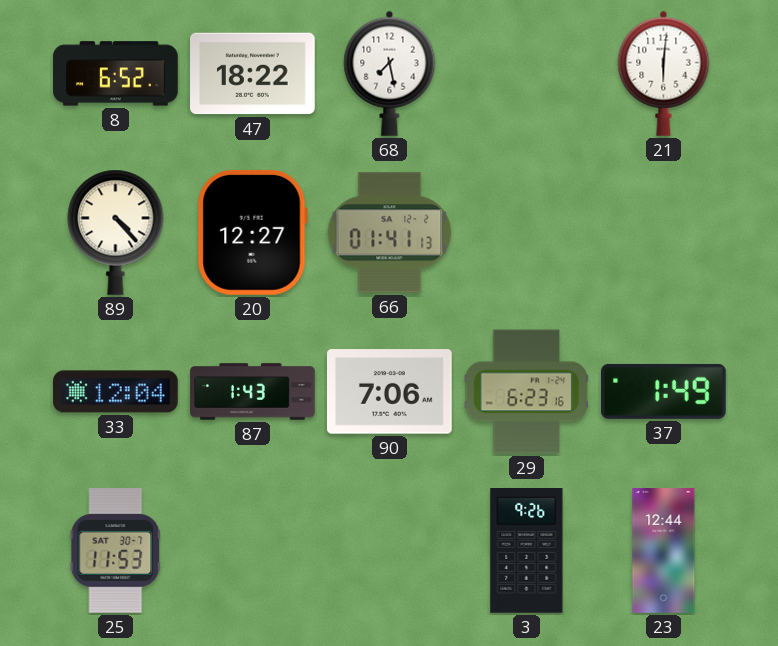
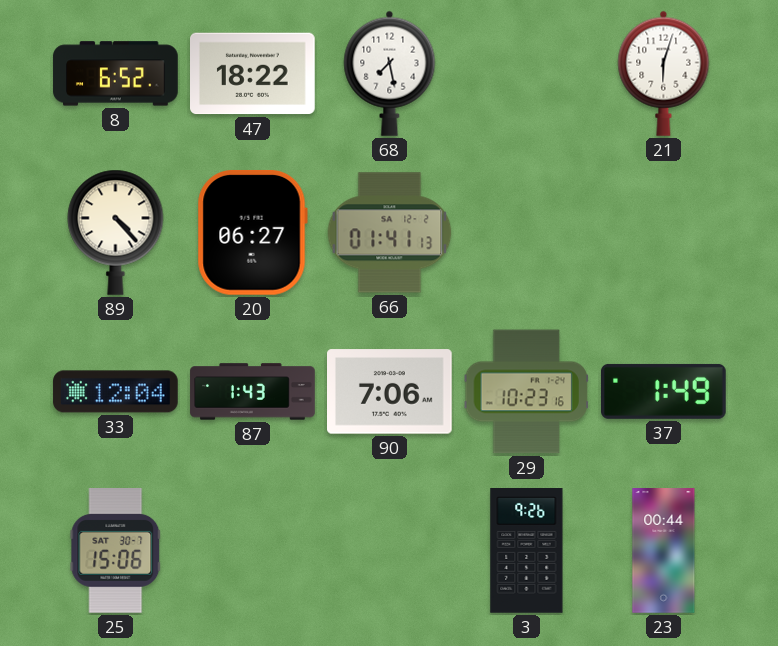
21: 6:01 -> 6:03 (664, 73)
20: 12:27 -> 06:27 (252, 232)
29: 6:23 -> 10:23 (526, 392)
25: 11:53 -> 15:06 (116, 551)
23: 12:44 -> 00:44 (664, 551)
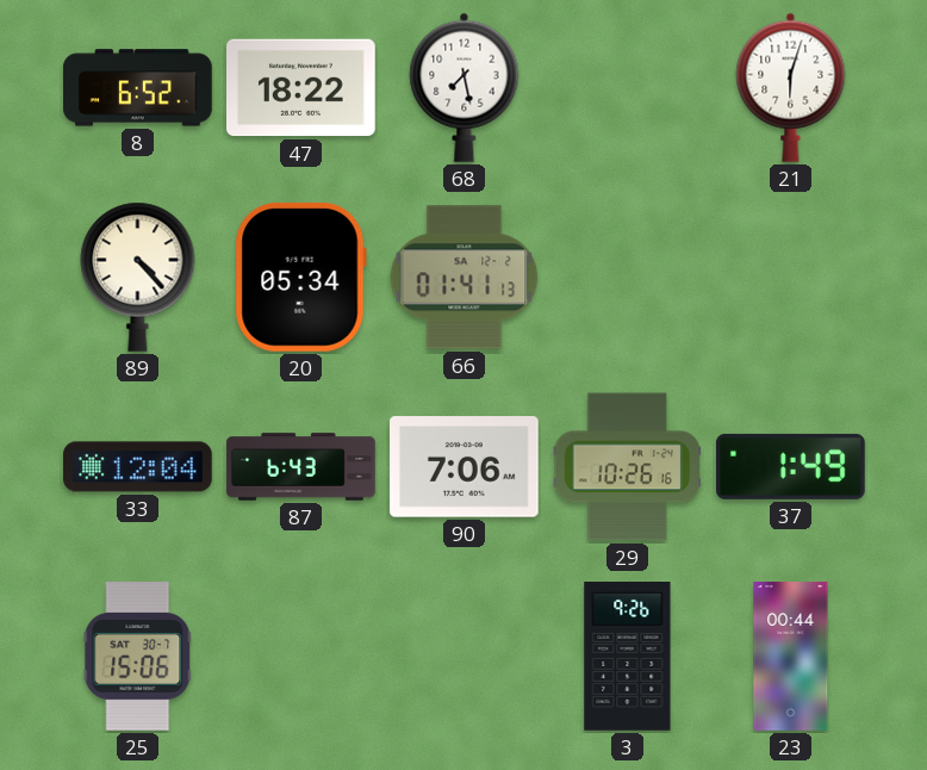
20: 06:27 -> 05:34 (300, 277)
87: 1:43 -> 6:43 (301, 467)
29: 10:23 -> 10:26 (627, 467)
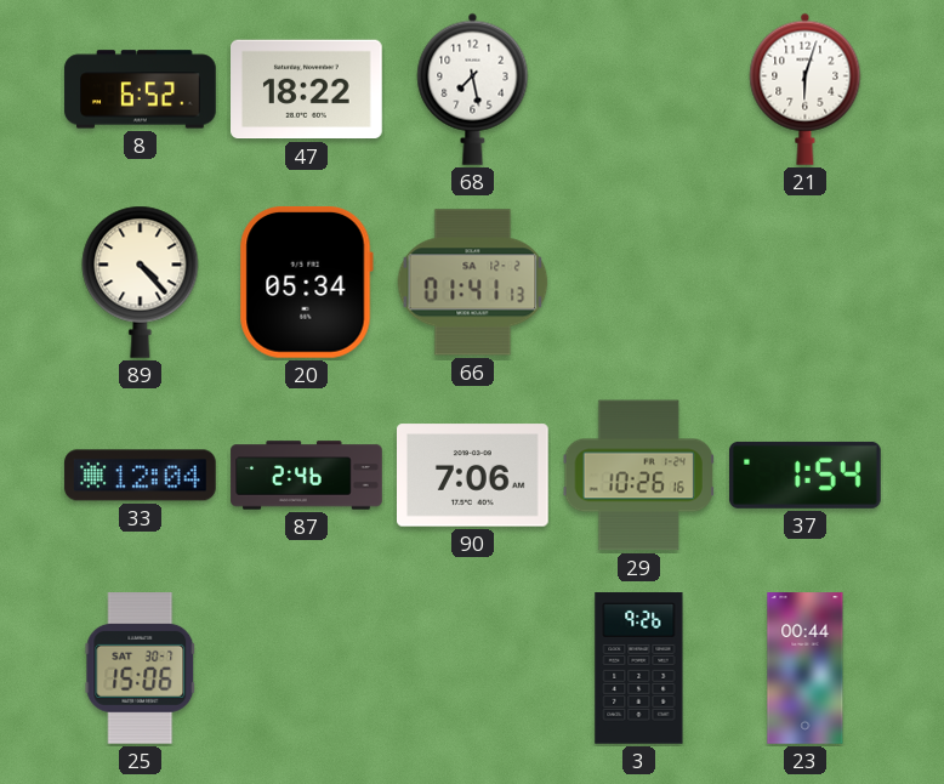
87: 6:43 -> 2:46 (307, 476)
37: 1:49 -> 1:54 (806, 475)
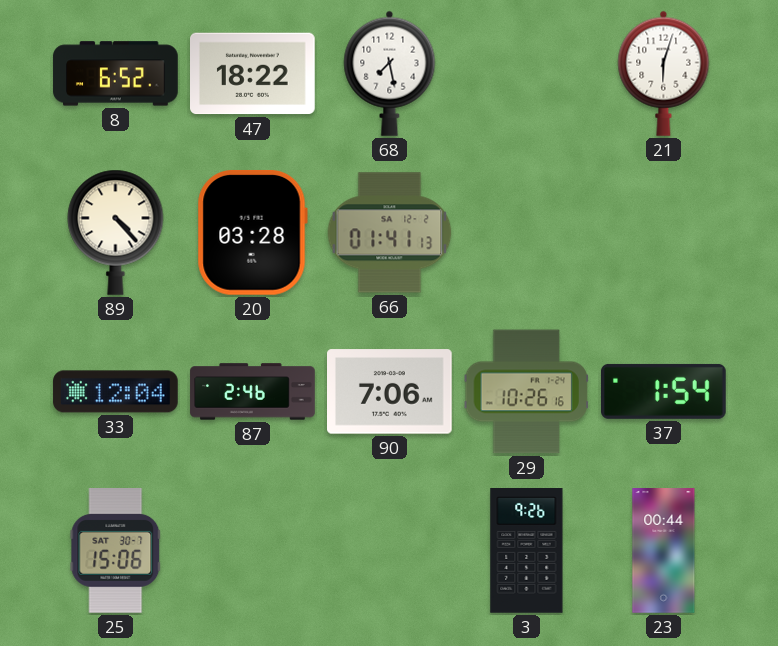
20: 05:34 -> 03:28 (252, 232)
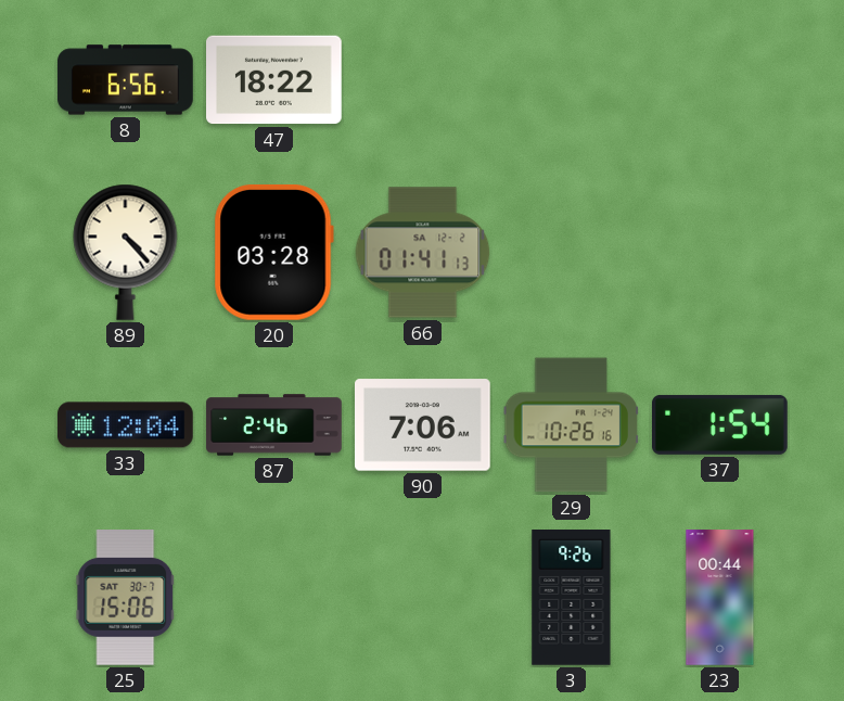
8: 6:52 -> 6:56 (126, 80)
68: 7:28 -> none (390, 73)
21: 6:03 -> none (664, 73)
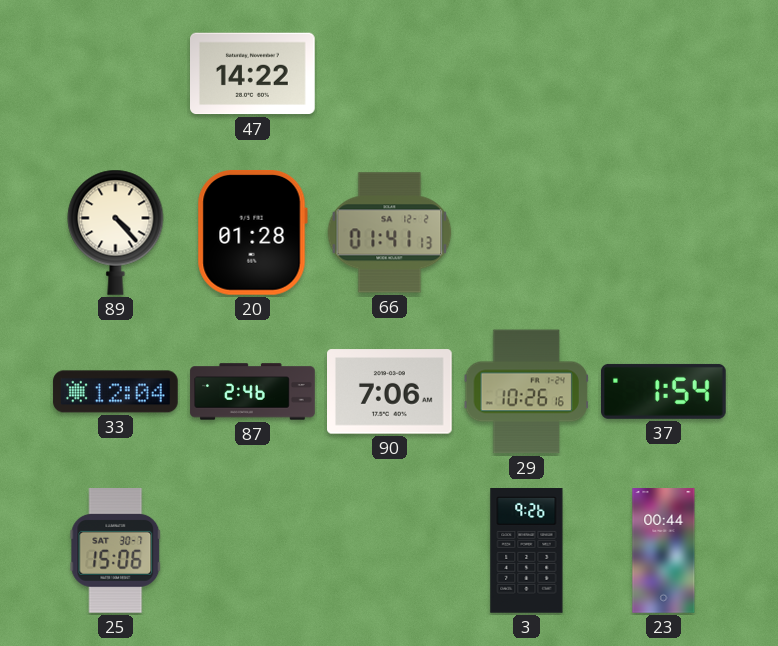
8: 6:56 -> none (126, 80)
47: 18:22 -> 14:22 (253, 74)
20: 03:28 -> 01:28 (252, 232)
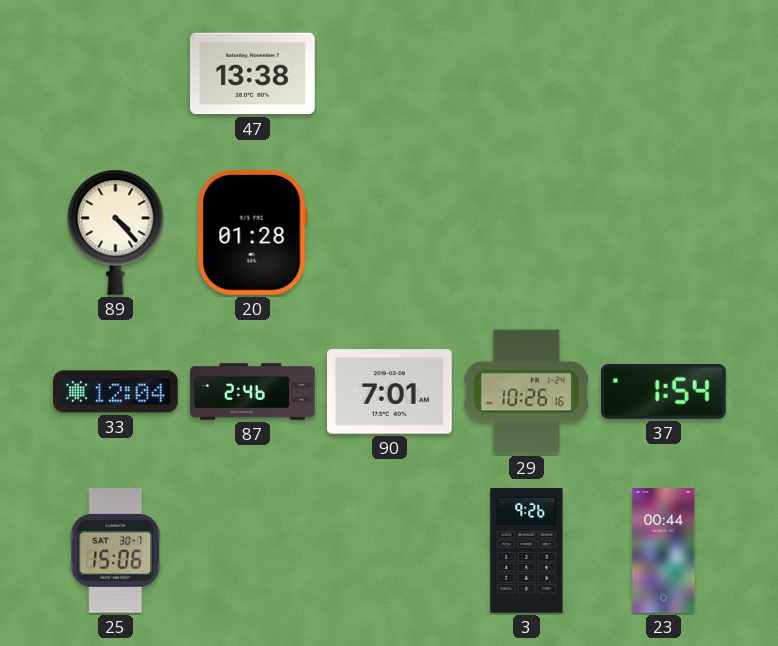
47: 14:22 -> 13:38 (253, 74)
66: 01:41 -> none (390, 233)
90: 7:06 -> 7:01 (390, 392)
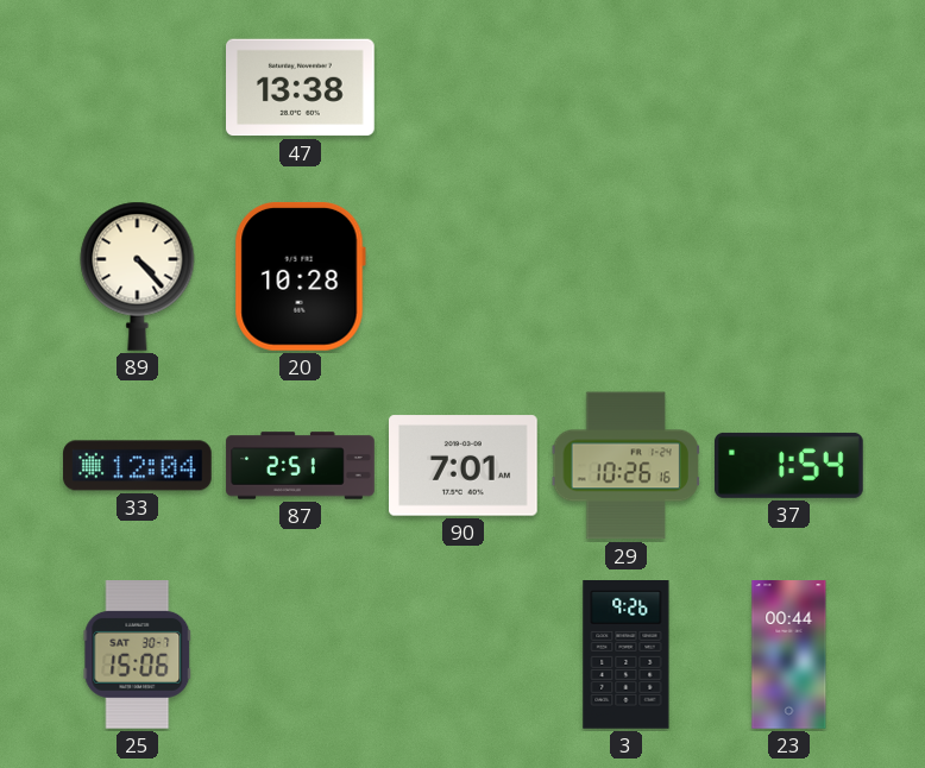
20: 01:28 -> 10:28 (300, 276)
87: 2:46 -> 2:51 (301, 466)
